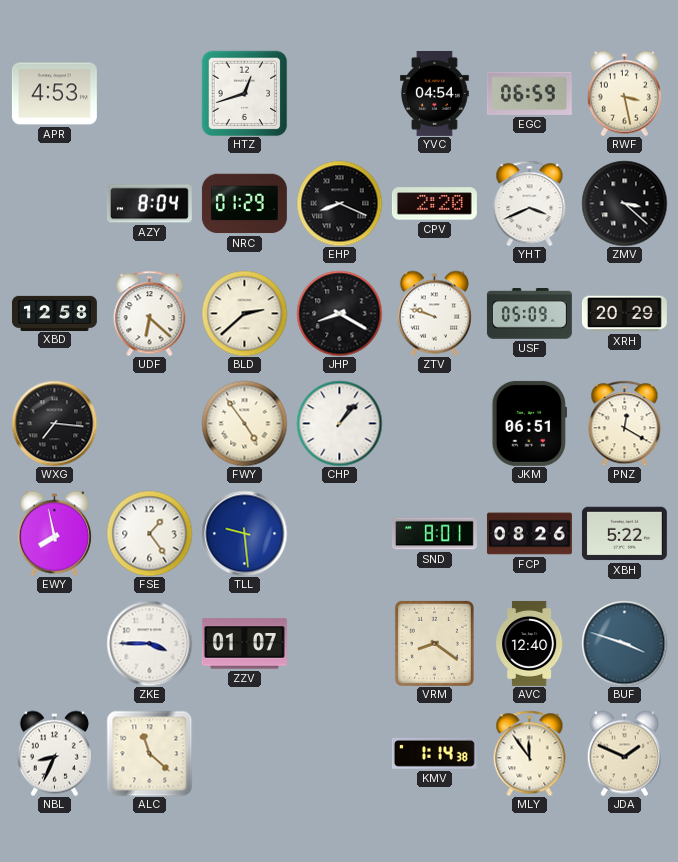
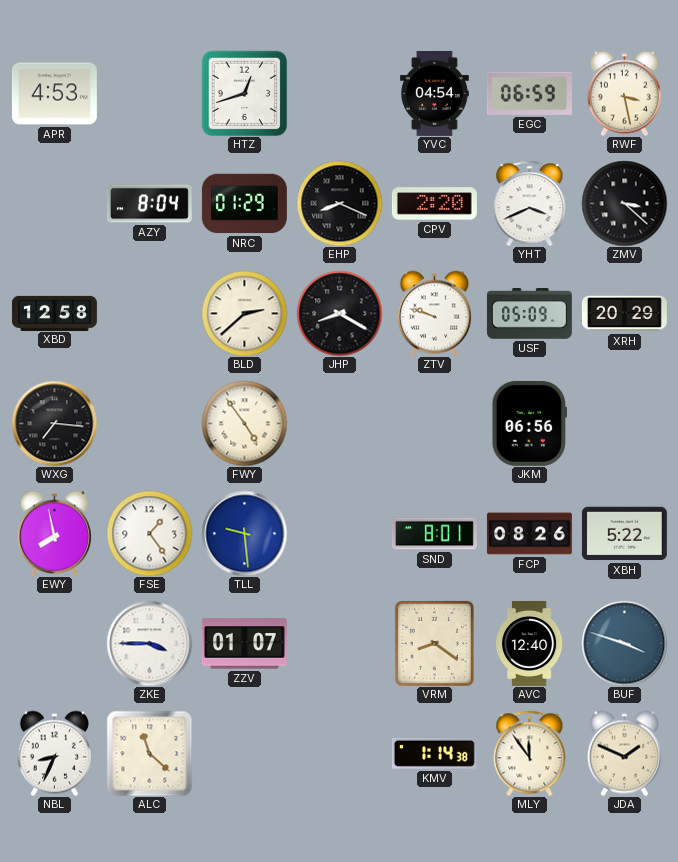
UDF: 6:22 -> none (150, 313)
CHP: 1:07 -> none (339, 423)
JKM: 06:51 -> 06:56 (529, 423)
PNZ: 12:20 -> none (625, 423)
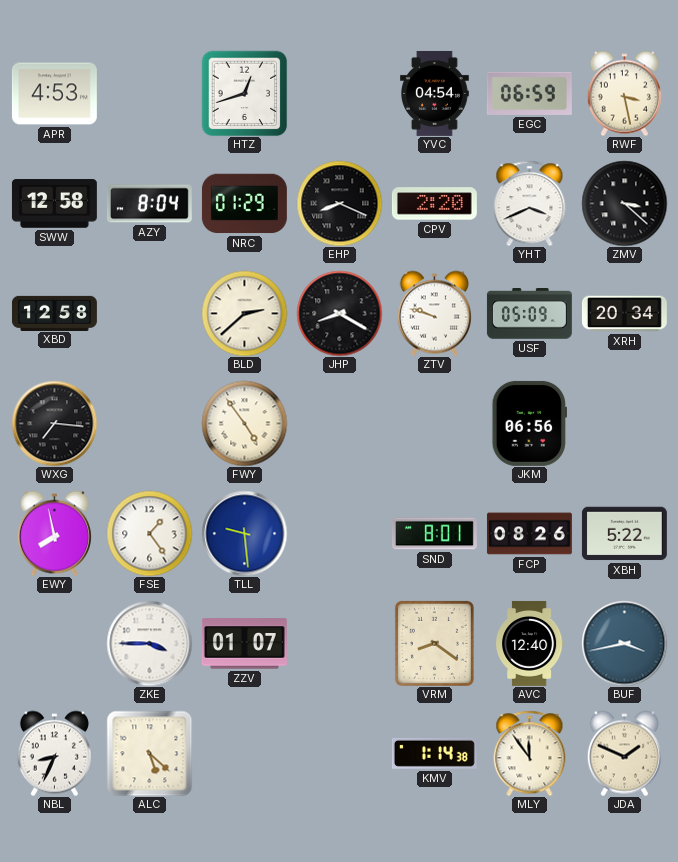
SWW: none -> 12:58 (54, 204)
XRH: 20:29 -> 20:34 (624, 314)
BUF: 3:48 -> 3:43 (624, 643)
ALC: 11:22 -> 5:22 (149, 753)
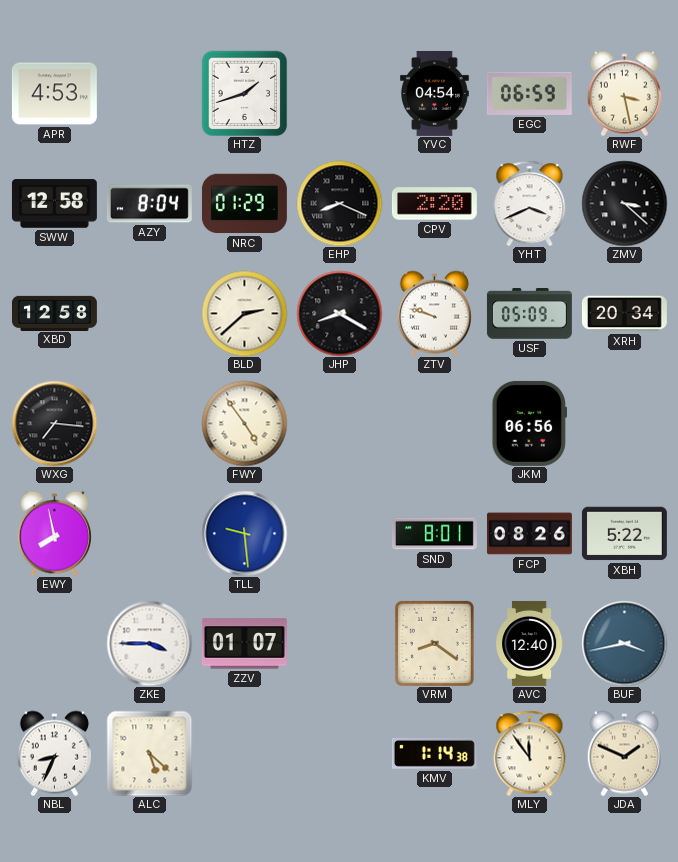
HTZ: 12:42 -> 1:42 (244, 93)
FSE: 1:24 -> none (149, 533)
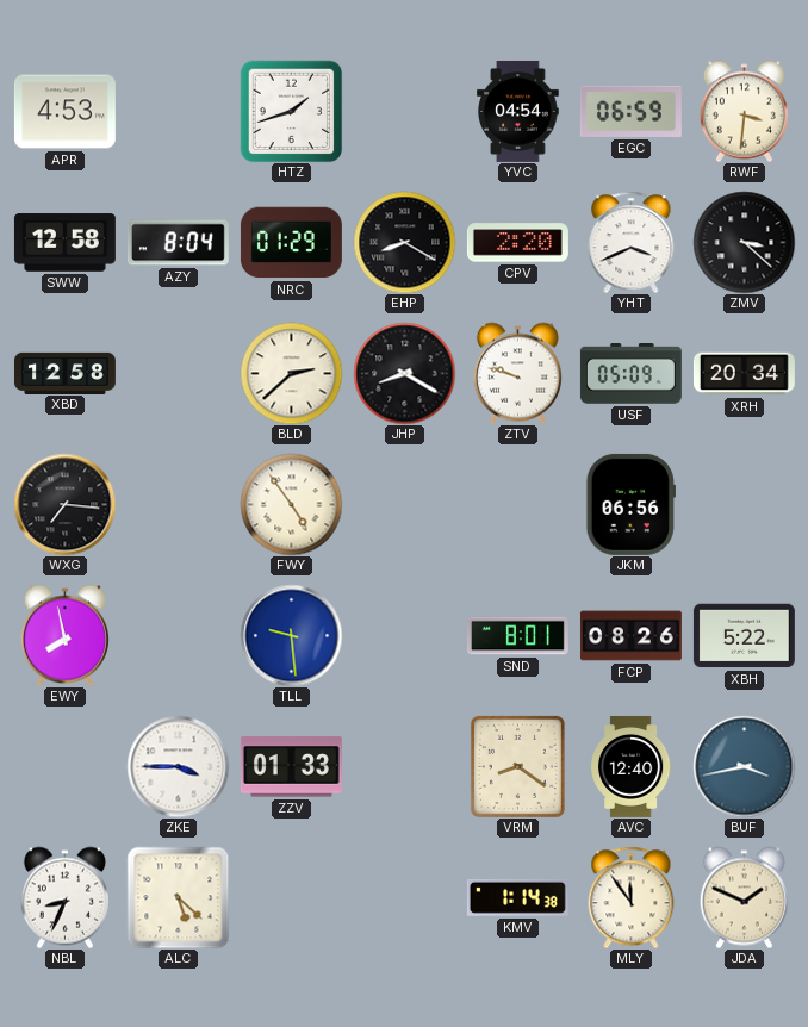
RWF: 3:28 -> 3:31 (744, 111)
EHP: 8:19 -> 8:20 (404, 242)
ZZV: 01:07 -> 01:33 (291, 767)
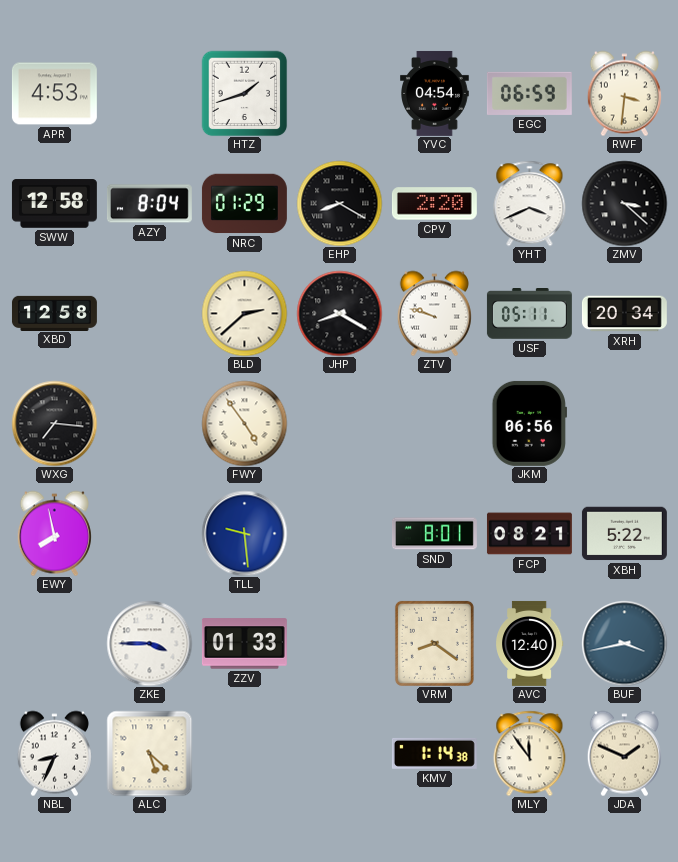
USF: 05:09 -> 05:11 (529, 314)
FCP: 08:26 -> 08:21 (529, 534)
